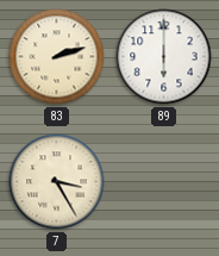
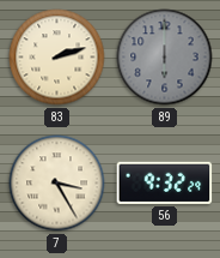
89 dial: white -> grey (165, 58)
56: none -> 9:32 (165, 182)
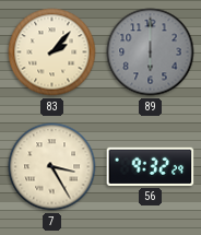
83: 2:12 -> 2:07 (52, 52)
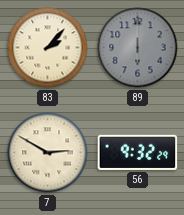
7: 3:25 -> 2:50 (48, 153)
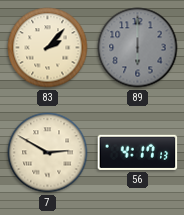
56: 9:32 -> 4:17 (138, 152)
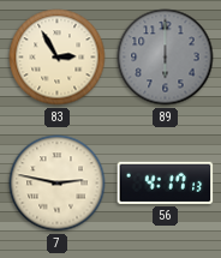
83: 2:07 -> 2:55 (58, 58)
7: 2:50 -> 2:47 (58, 184)
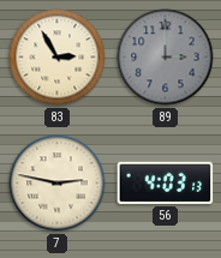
89: 6:00 -> 3:00 (166, 58)
56: 4:17 -> 4:03 (166, 182)
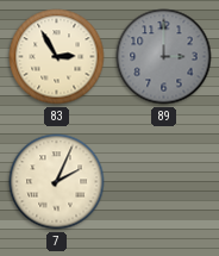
7: 2:47 -> 2:04 (57, 182)
56: 4:03 -> none (166, 182)
